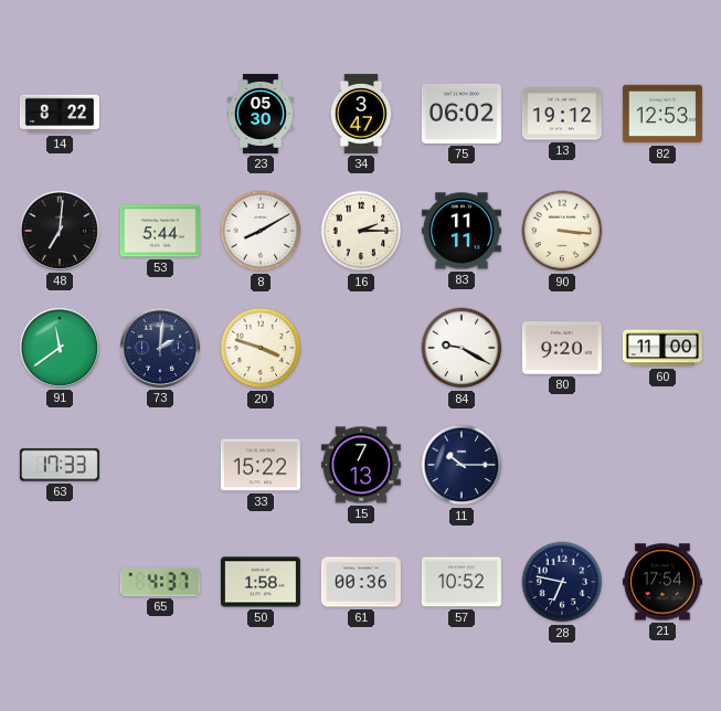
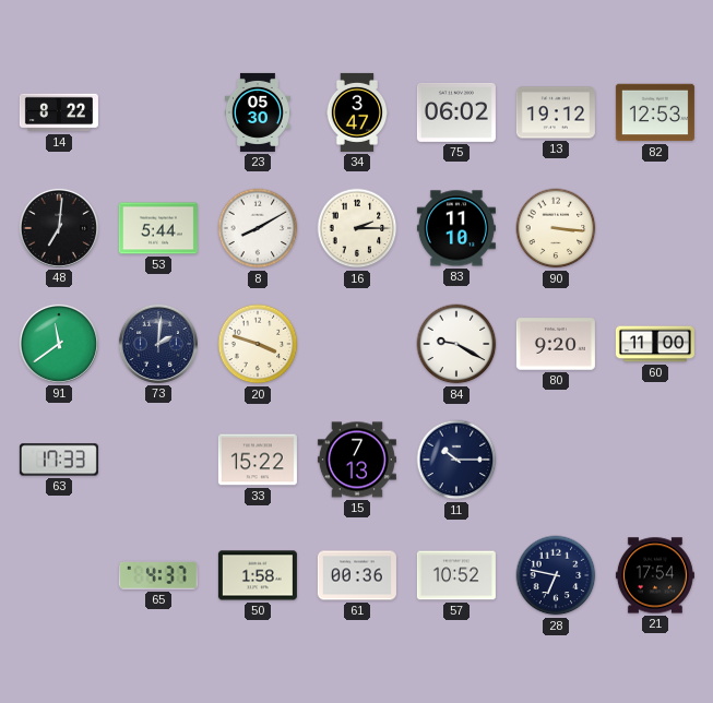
83: 11:11 -> 11:10 (456, 228)
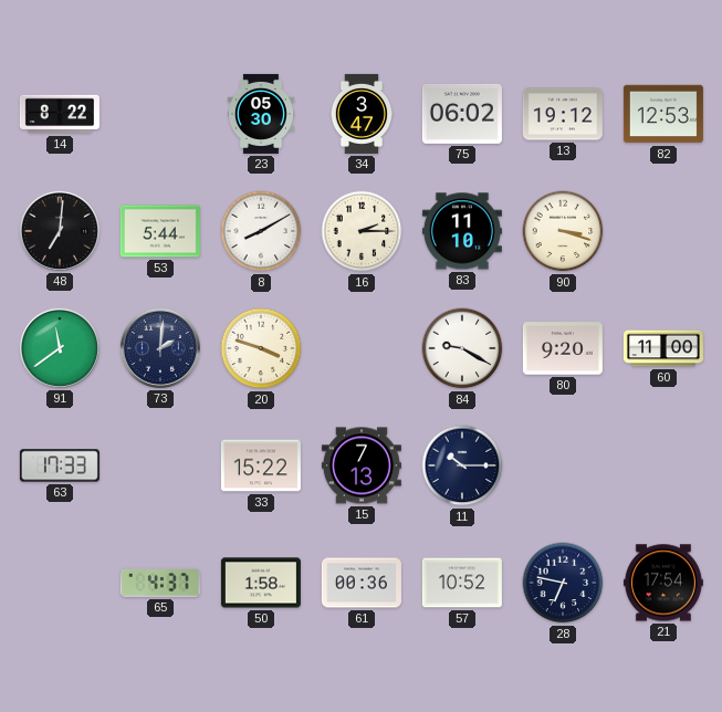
90: 3:16 -> 3:18 (563, 231)
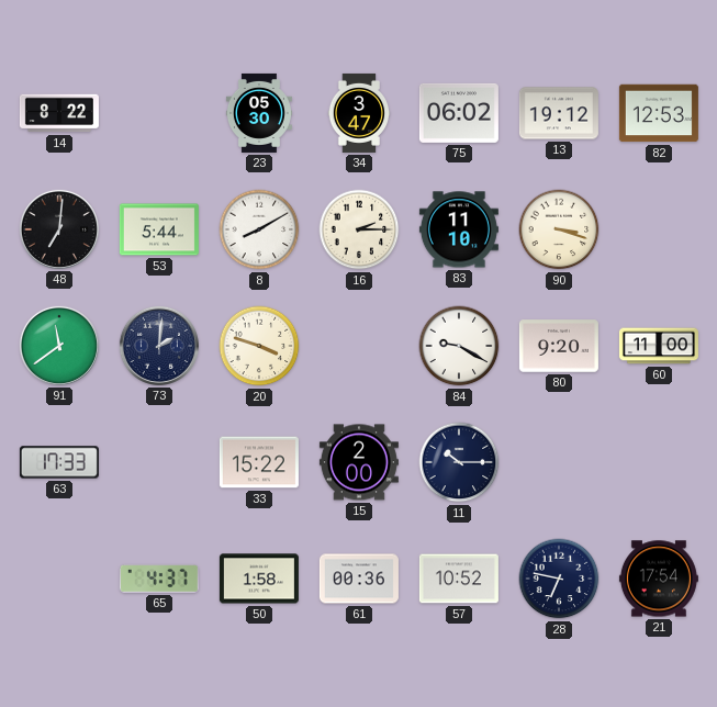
15: 7:13 -> 2:00 (359, 462)
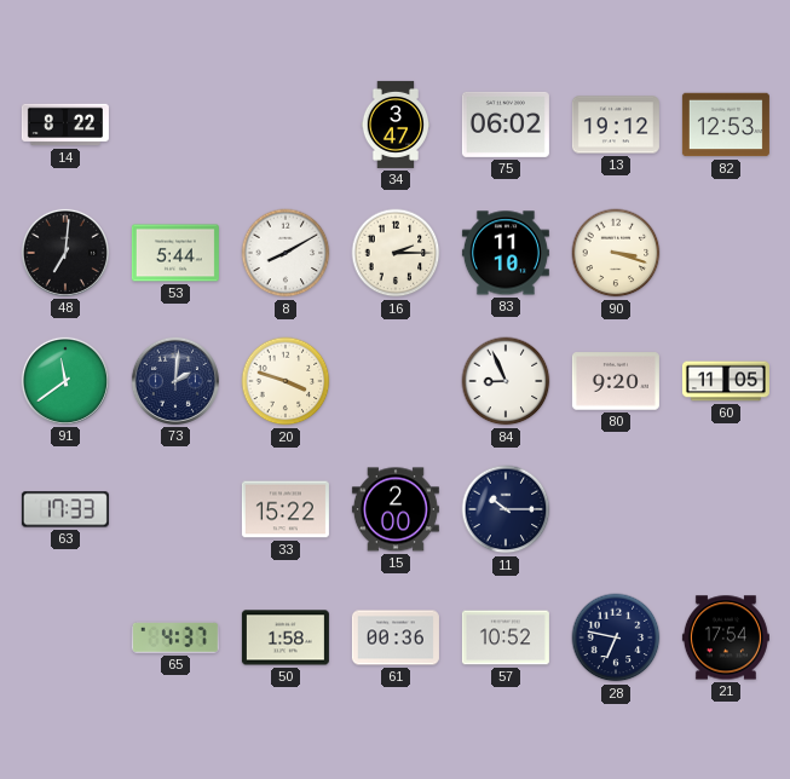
23: 05:30 -> none (259, 113)
84: 9:20 -> 8:56 (506, 381)
60: 11:00 -> 11:05 (726, 381)
